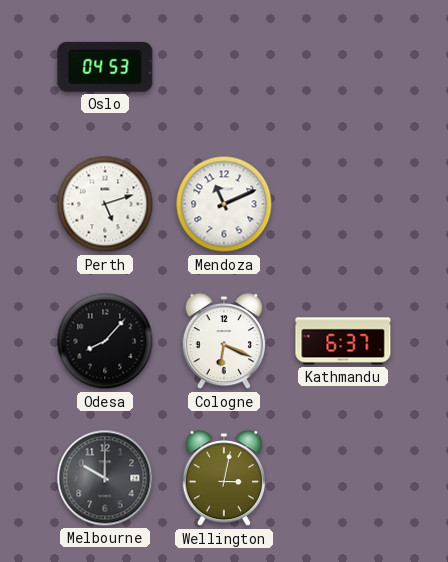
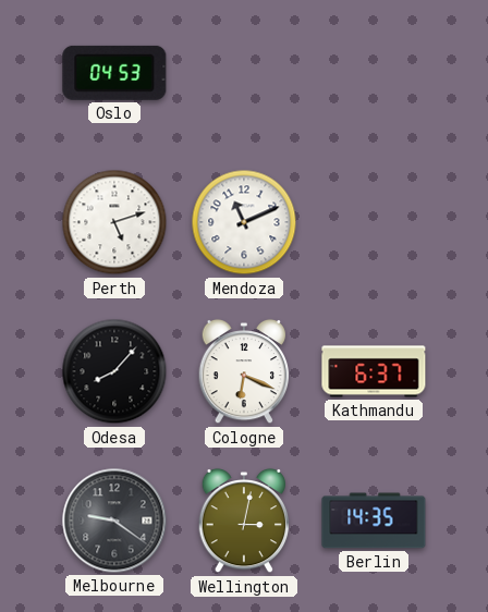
Melbourne: 10:00 -> 9:21 (114, 521)
Berlin: none -> 14:35 (374, 521)
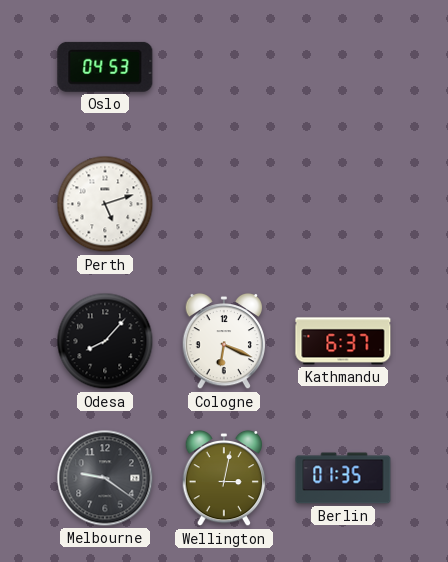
Mendoza: 11:11 -> none (244, 222)
Berlin: 14:35 -> 01:35 (343, 478)
